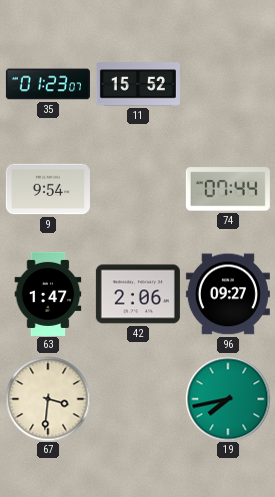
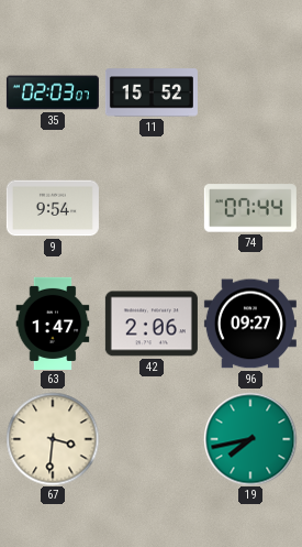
35: 01:23 -> 02:03 (53, 92)
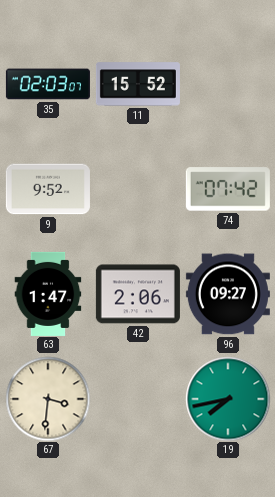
9: 9:54 -> 9:52 (48, 189)
74: 07:44 -> 07:42 (228, 189)
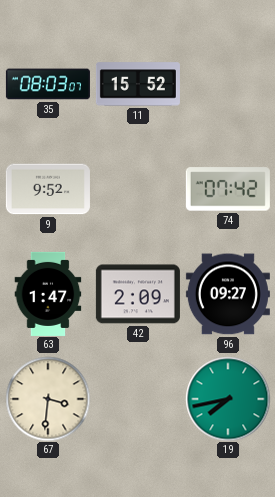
35: 02:03 -> 08:03 (48, 84)
42: 2:06 -> 2:09 (138, 294)
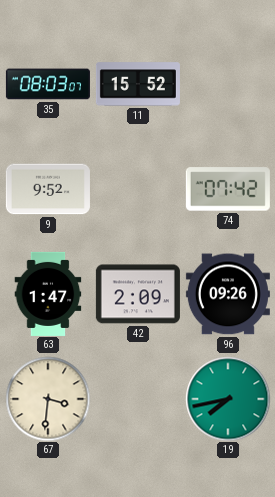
96: 09:27 -> 09:26 (228, 294)
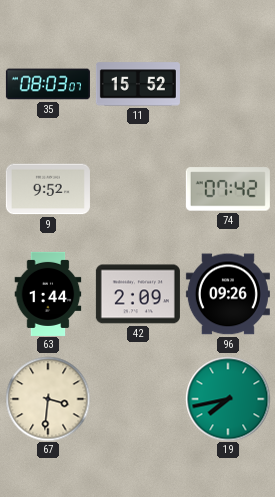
63: 1:47 -> 1:44 (48, 294)
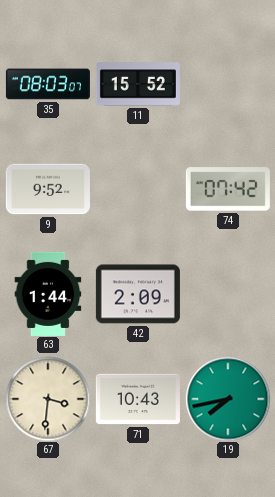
96: 09:26 -> none (228, 294)
71: none -> 10:43 (138, 399)
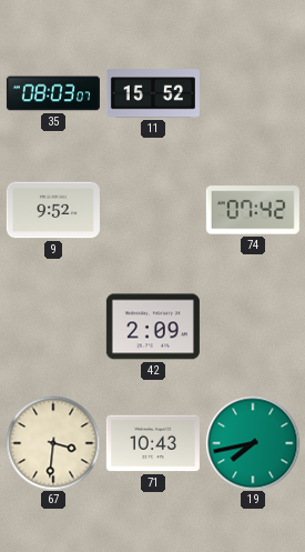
63: 1:44 -> none (48, 294)
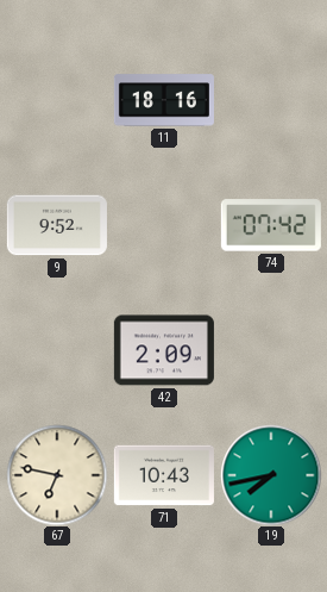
35: 08:03 -> none (53, 93)
11: 15:52 -> 18:16 (164, 100)
67: 3:31 -> 6:47 (57, 475)
